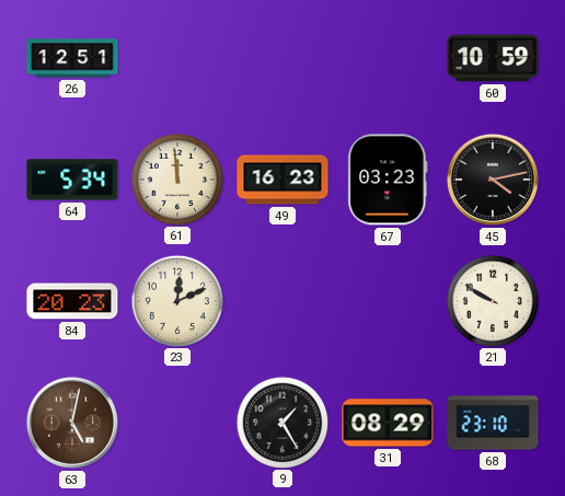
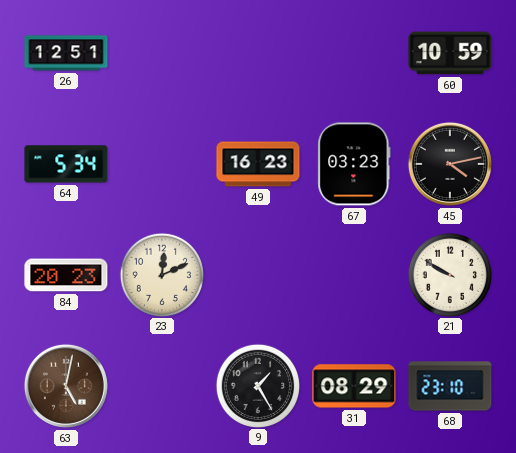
61: 11:59 -> none (176, 178)
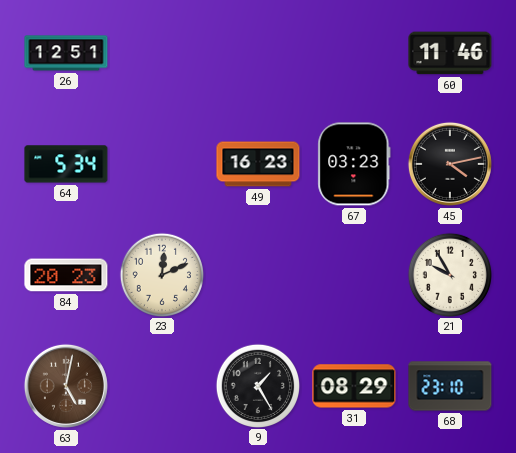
60: 10:59 -> 11:46 (450, 53)
21: 9:50 -> 9:55 (449, 274)
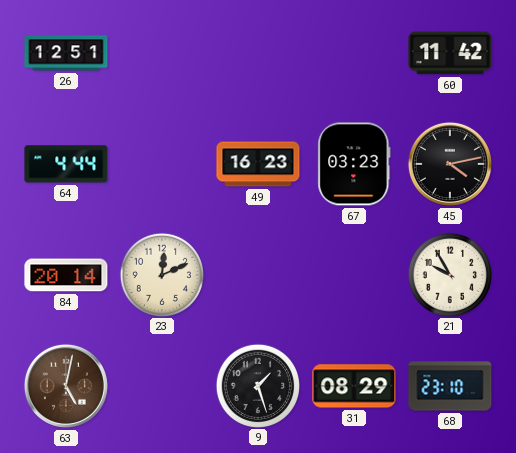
60: 11:46 -> 11:42 (450, 53)
64: 5:34 -> 4:44 (66, 164)
84: 20:23 -> 20:14 (66, 275)
9: 1:25 -> 1:27 (257, 385)
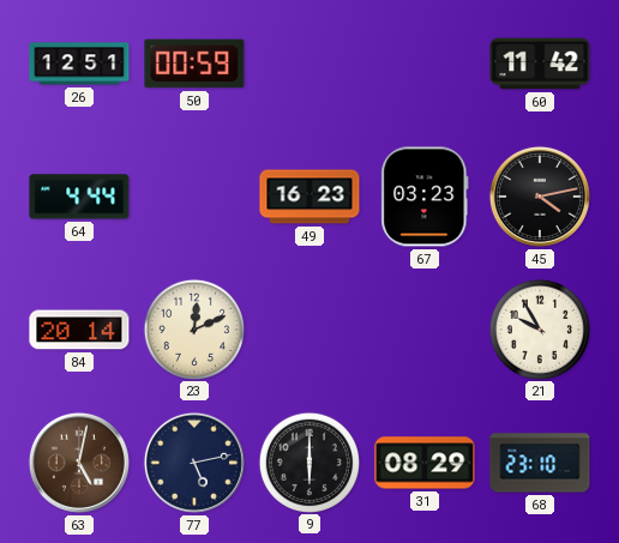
50: none -> 00:59 (194, 64)
77: none -> 5:13 (194, 463)
9: 1:27 -> 6:00 (308, 461)
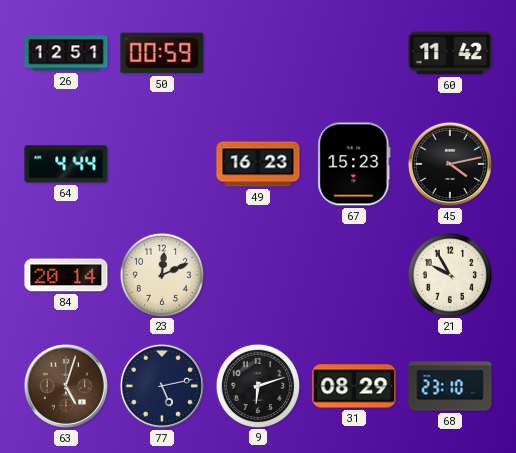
67: 03:23 -> 15:23 (354, 164)
63: 5:02 -> 5:03 (66, 386)
9: 6:00 -> 6:12 (257, 385)
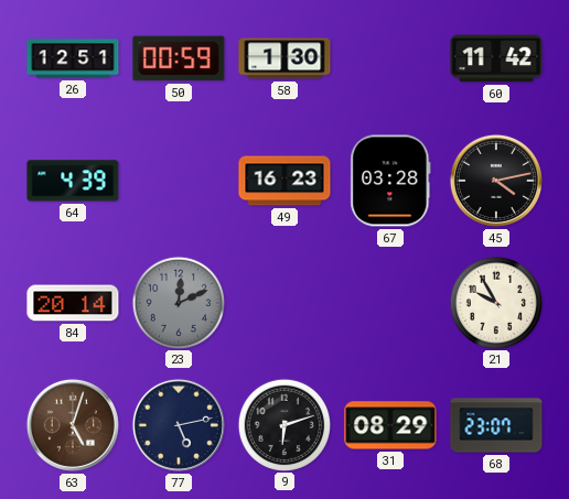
58: none -> 1:30 (284, 58)
64: 4:44 -> 4:39 (73, 181)
67: 15:23 -> 03:28 (390, 181)
23 dial: cream -> grey (178, 302)
68: 23:10 -> 23:07 (496, 425)
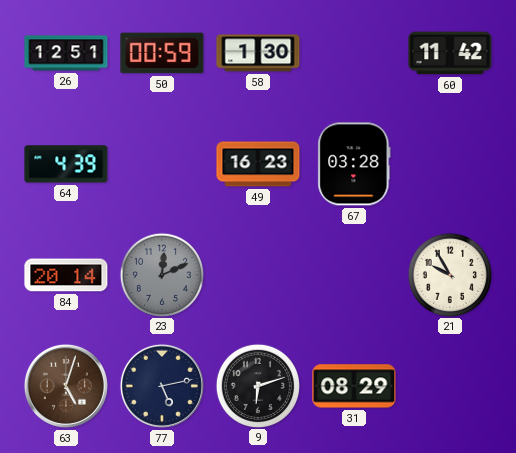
45: 4:13 -> none (496, 181)
68: 23:07 -> none (496, 425)
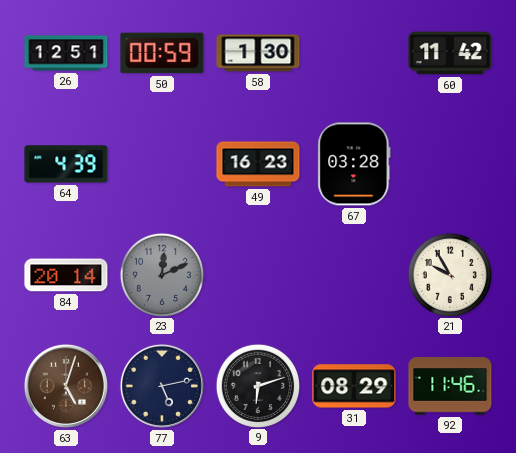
92: none -> 11:46 (450, 386)
